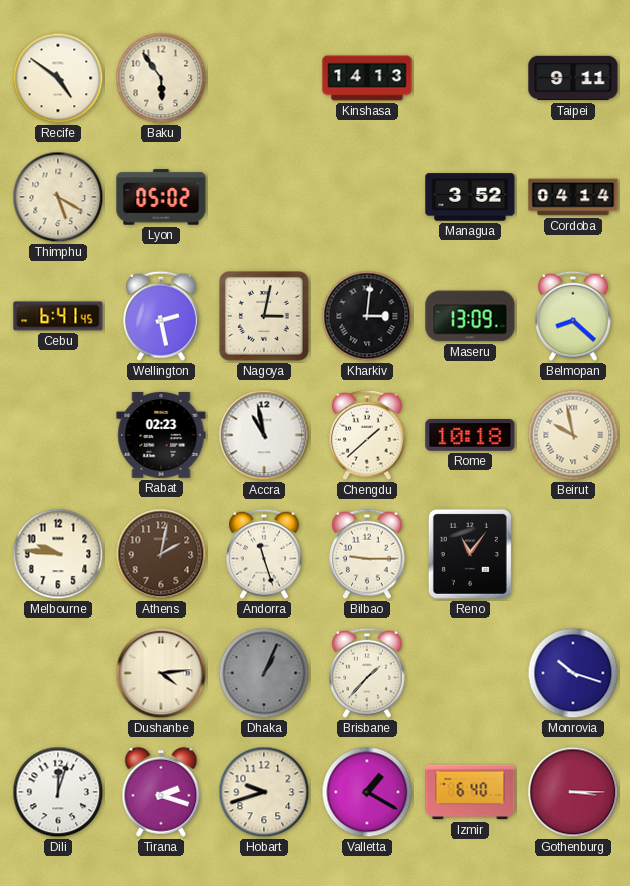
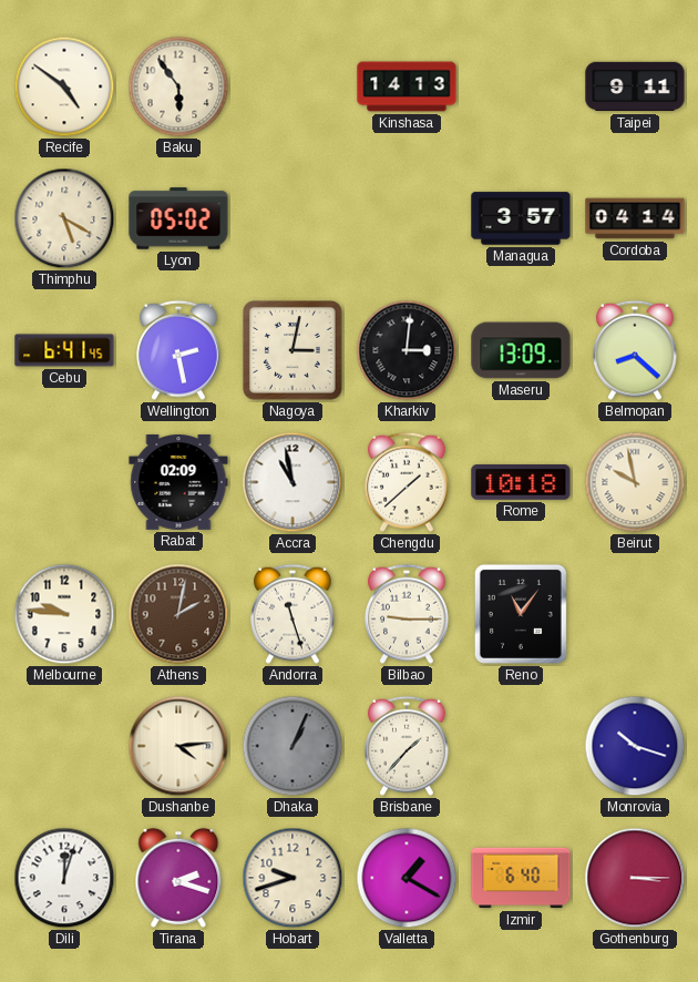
Managua: 3:52 -> 3:57 (521, 218)
Rabat: 02:23 -> 02:09 (178, 482)
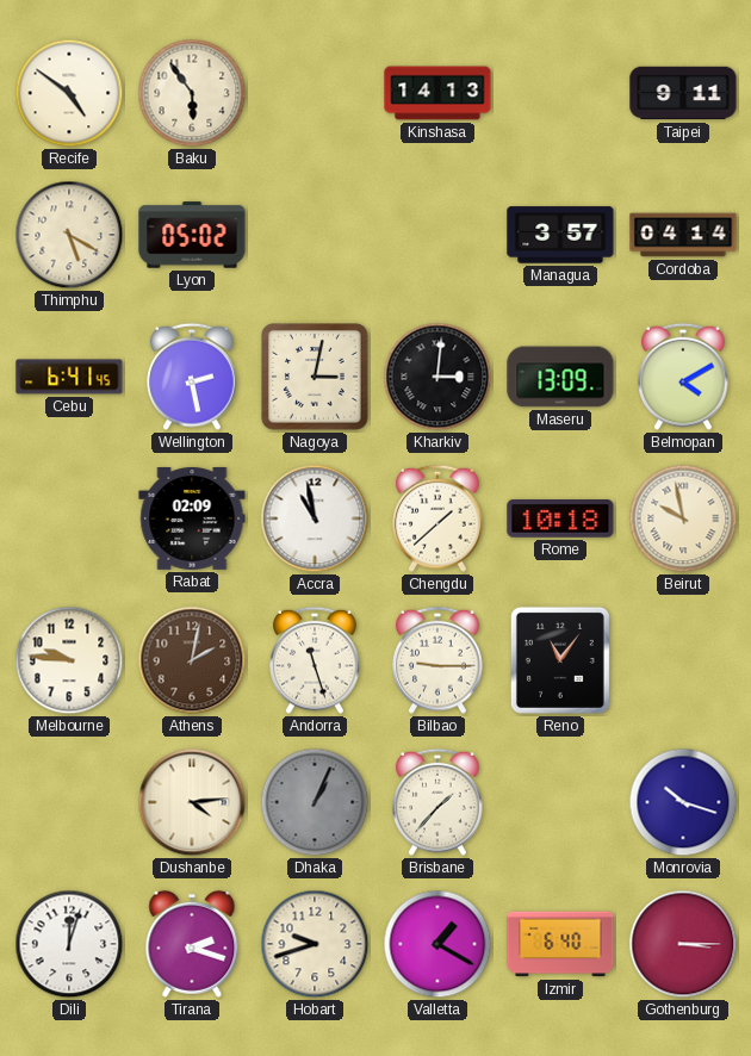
Belmopan: 8:22 -> 4:10 (683, 377)
